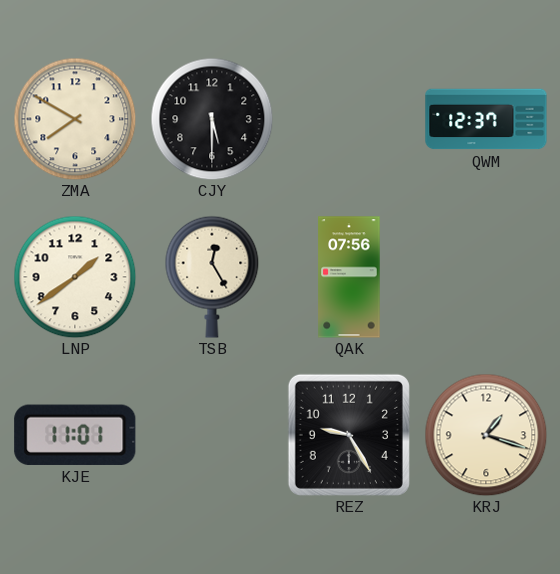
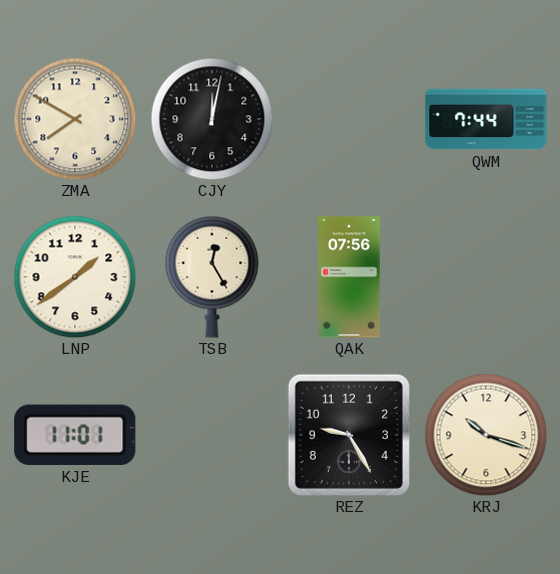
CJY: 5:30 -> 12:02 (212, 119)
QWM: 12:37 -> 7:44 (486, 119)
KRJ: 1:18 -> 10:18 (486, 435)
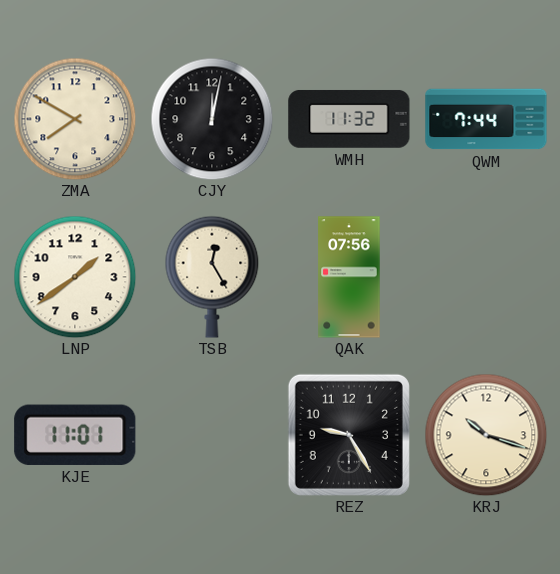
WMH: none -> 11:32 (349, 119)
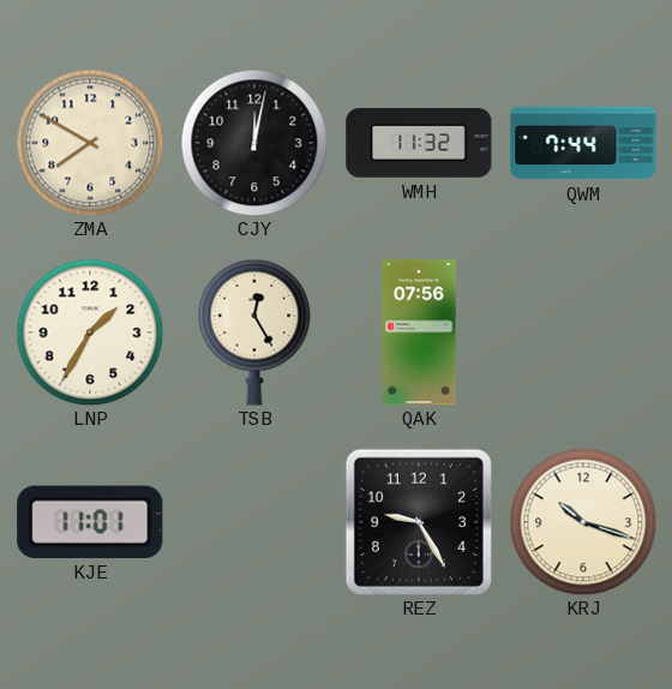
LNP: 1:39 -> 1:35 (90, 332)
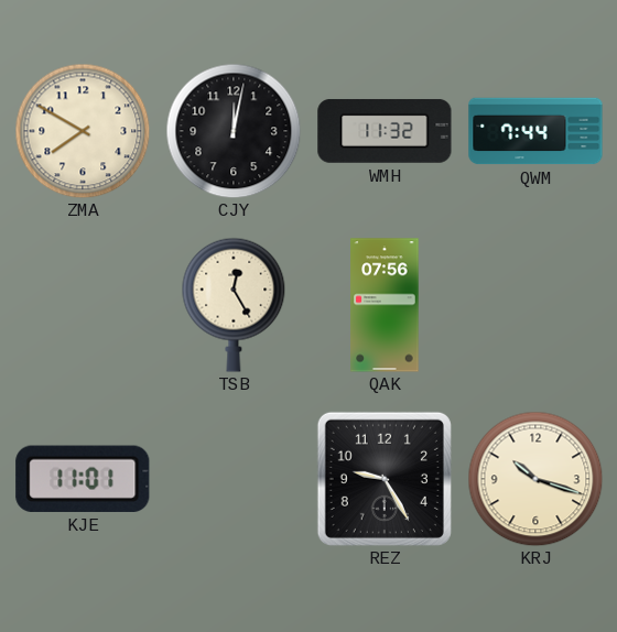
LNP: 1:35 -> none (90, 332)
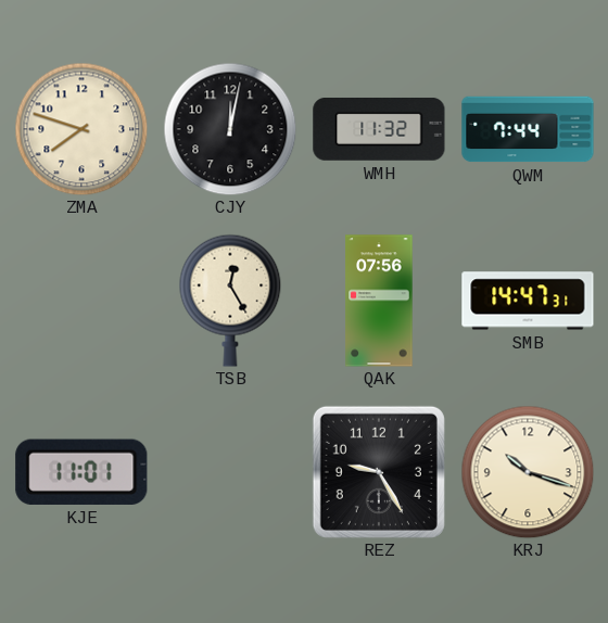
ZMA: 7:50 -> 7:48 (81, 129)
SMB: none -> 14:47 (528, 301)
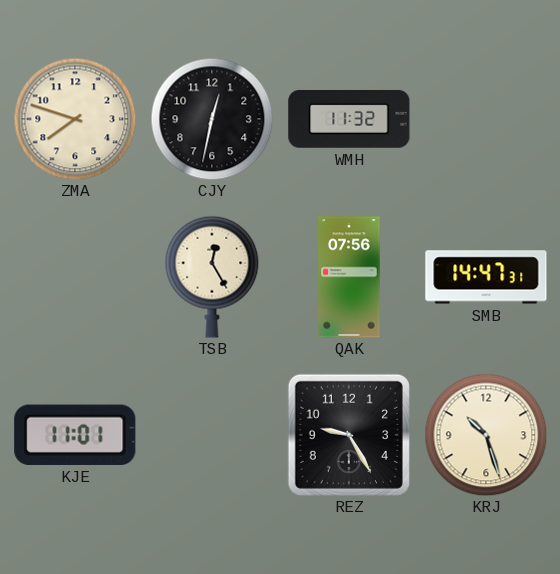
CJY: 12:02 -> 12:32 (212, 119)
QWM: 7:44 -> none (528, 129)
KRJ: 10:18 -> 10:27 (486, 435)
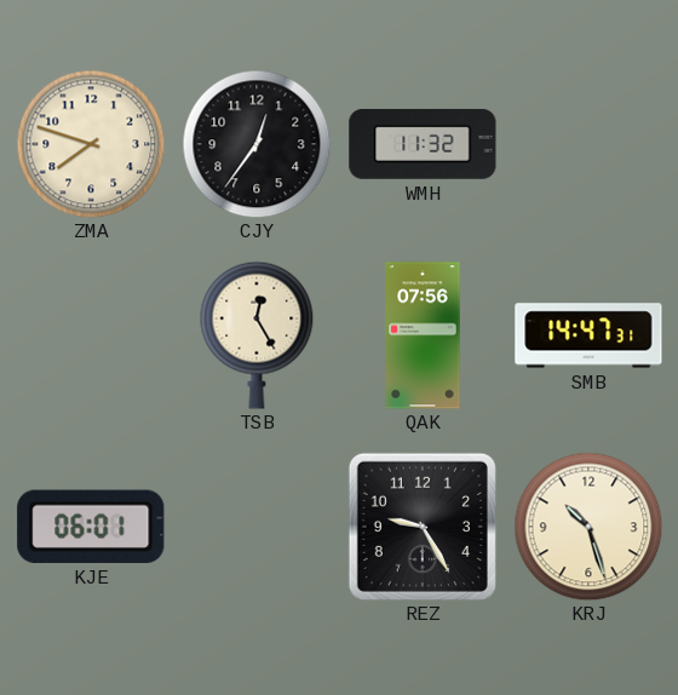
CJY: 12:32 -> 12:36 (257, 144)
KJE: 11:01 -> 06:01 (91, 527)
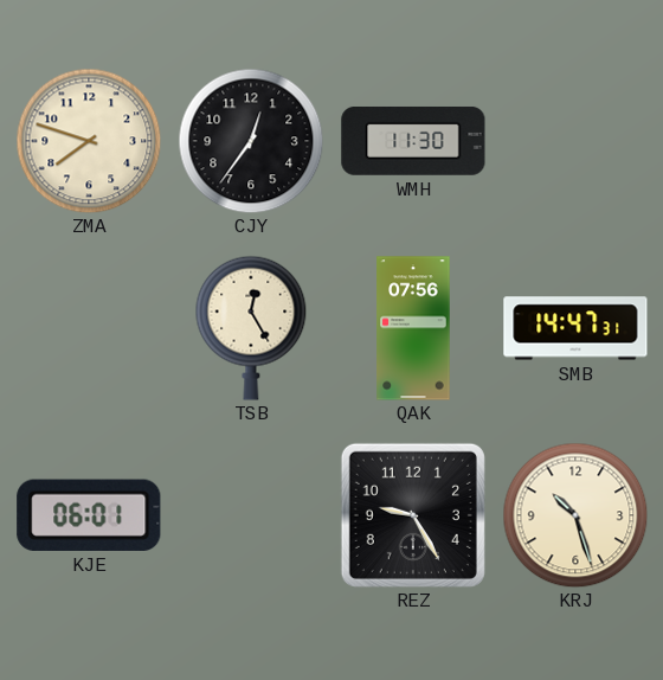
WMH: 11:32 -> 11:30 (413, 141)
